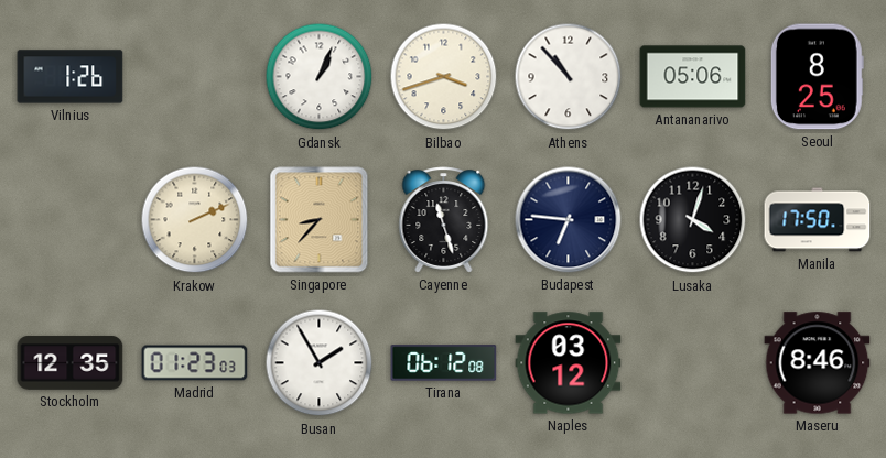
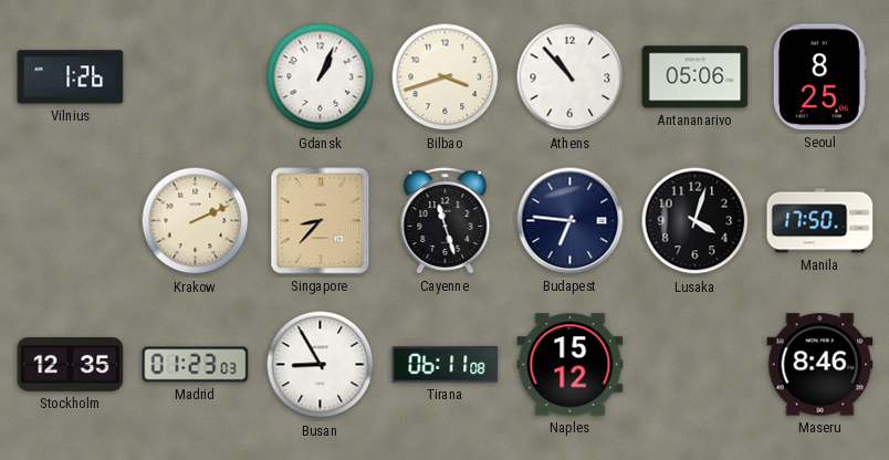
Busan: 1:55 -> 8:55 (321, 365)
Tirana: 06:12 -> 06:11 (446, 365)
Naples: 03:12 -> 15:12 (571, 365)
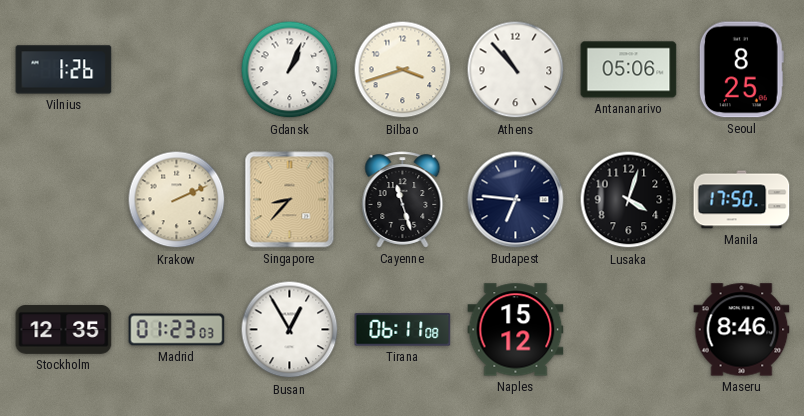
Busan: 8:55 -> 12:55 (290, 330)
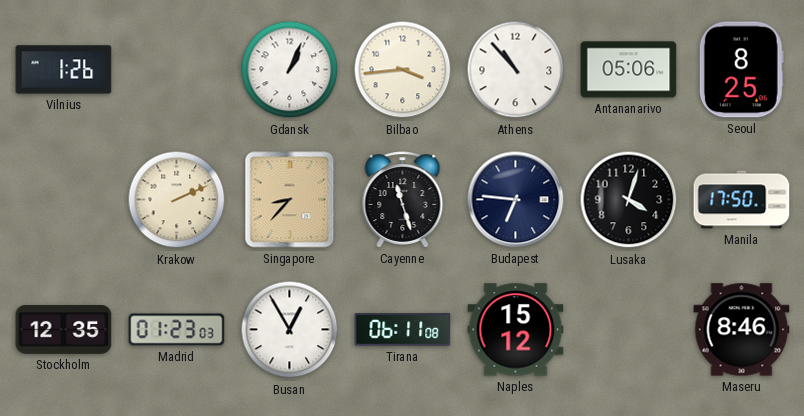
Bilbao: 3:42 -> 3:44 (403, 70)
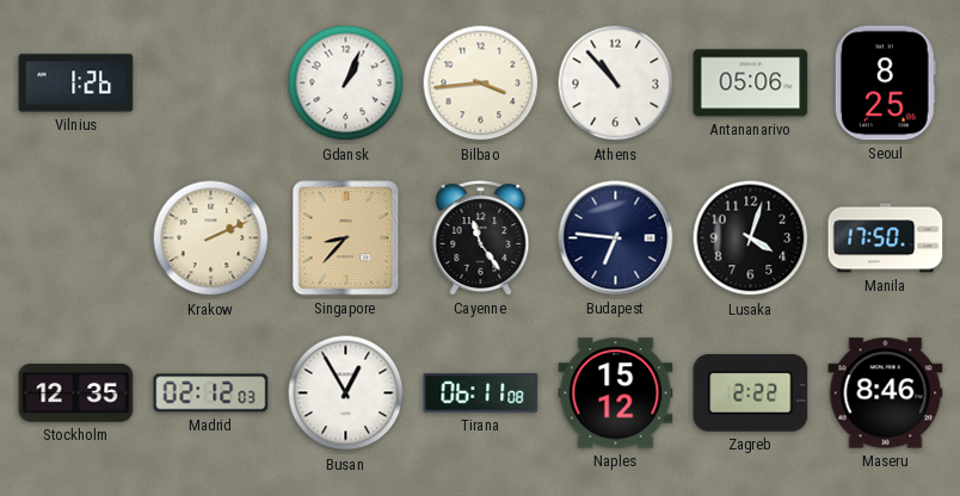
Cayenne: 11:27 -> 11:24 (481, 238)
Madrid: 01:23 -> 02:12 (211, 393)
Zagreb: none -> 2:22 (751, 393)
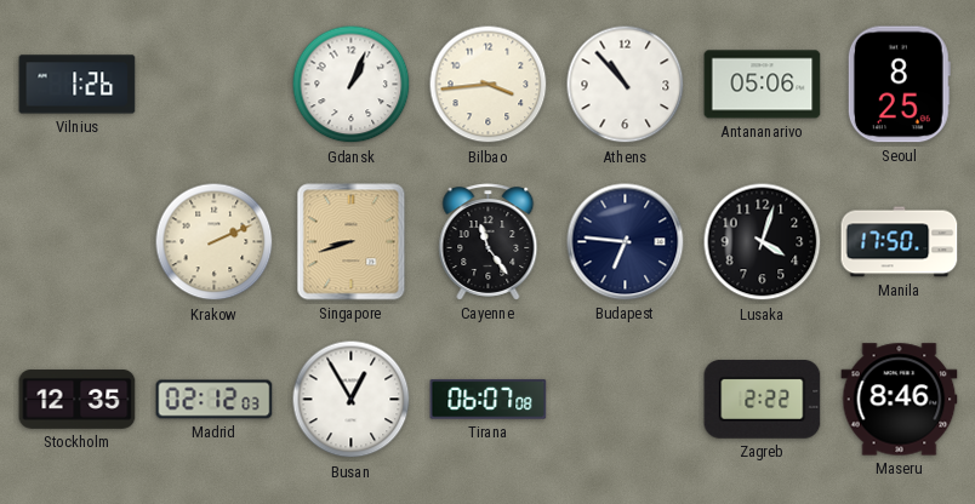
Singapore: 8:37 -> 8:42 (352, 242)
Tirana: 06:11 -> 06:07 (489, 400)
Naples: 15:12 -> none (616, 393)
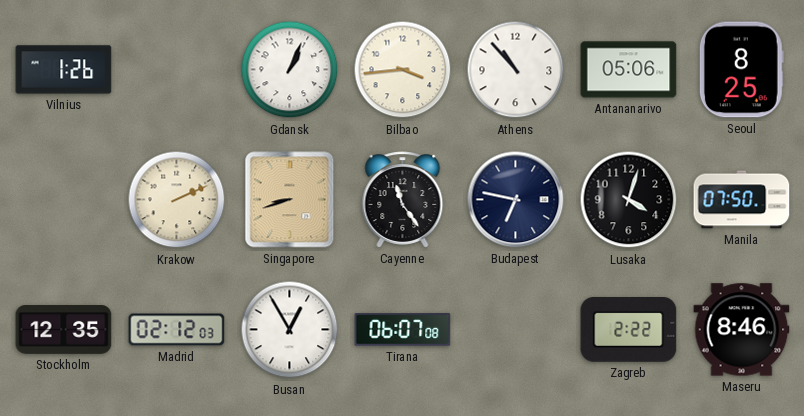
Budapest: 6:46 -> 6:47 (516, 200)
Manila: 17:50 -> 07:50 (742, 200)
